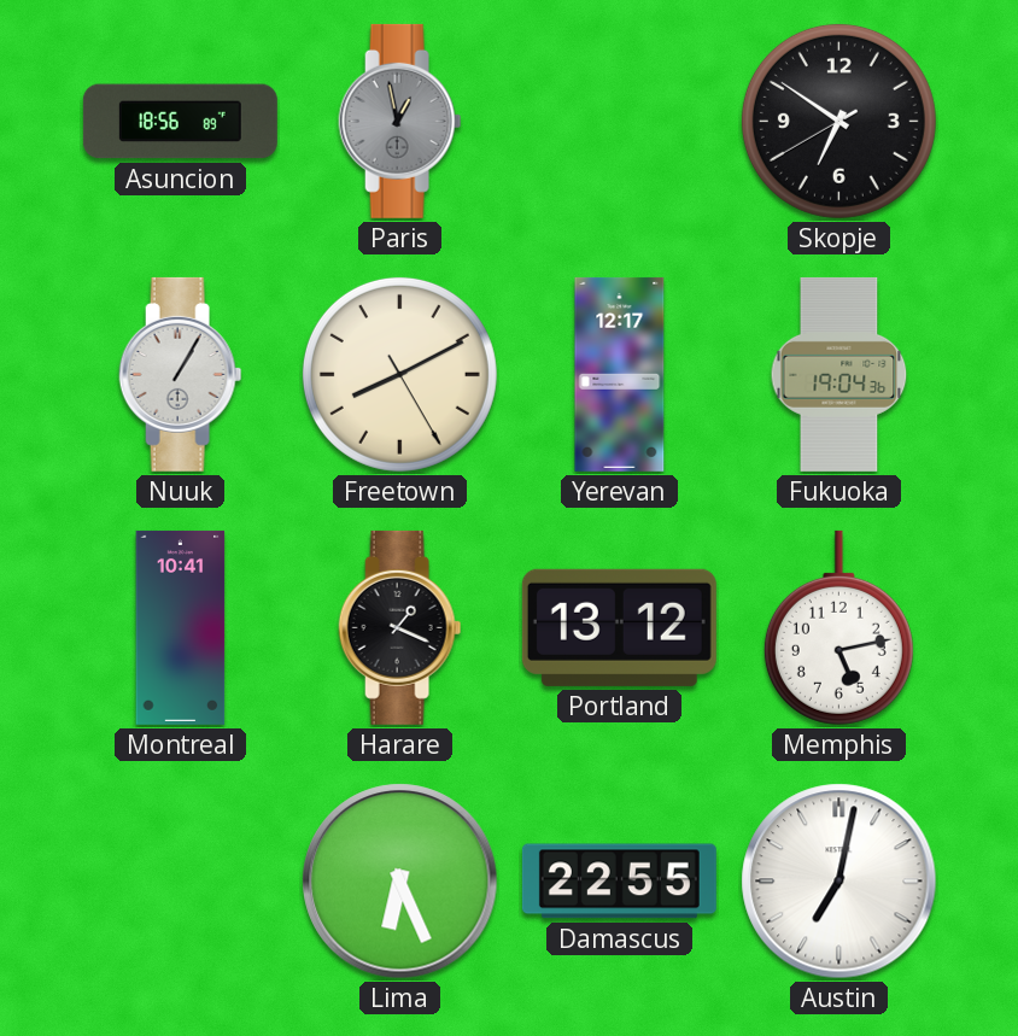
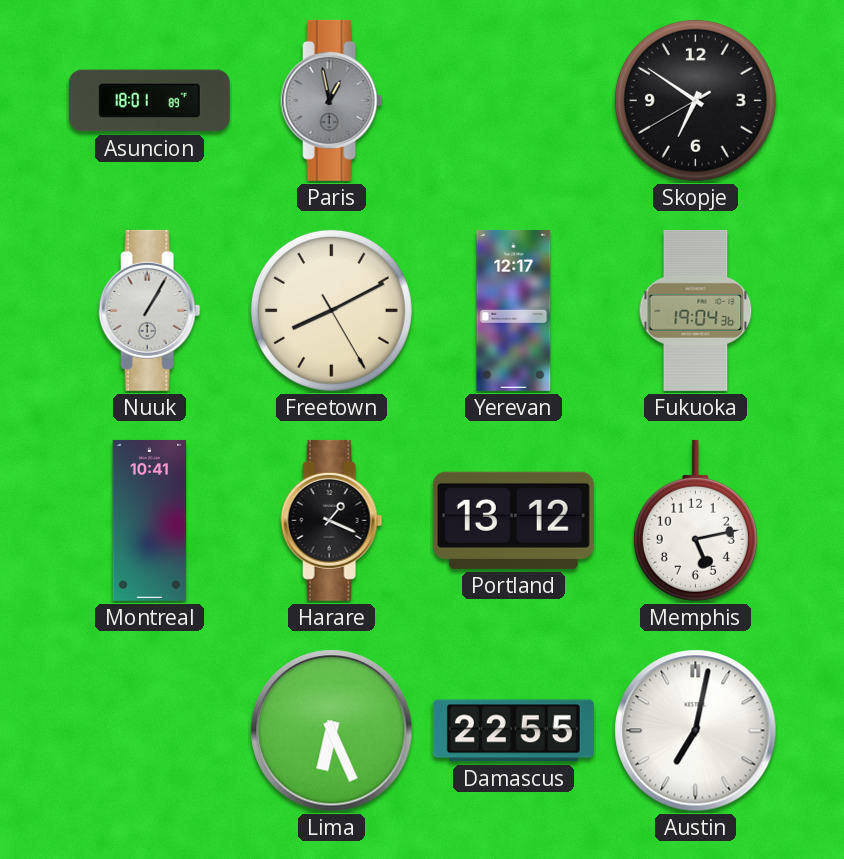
Asuncion: 18:56 -> 18:01 (149, 101)
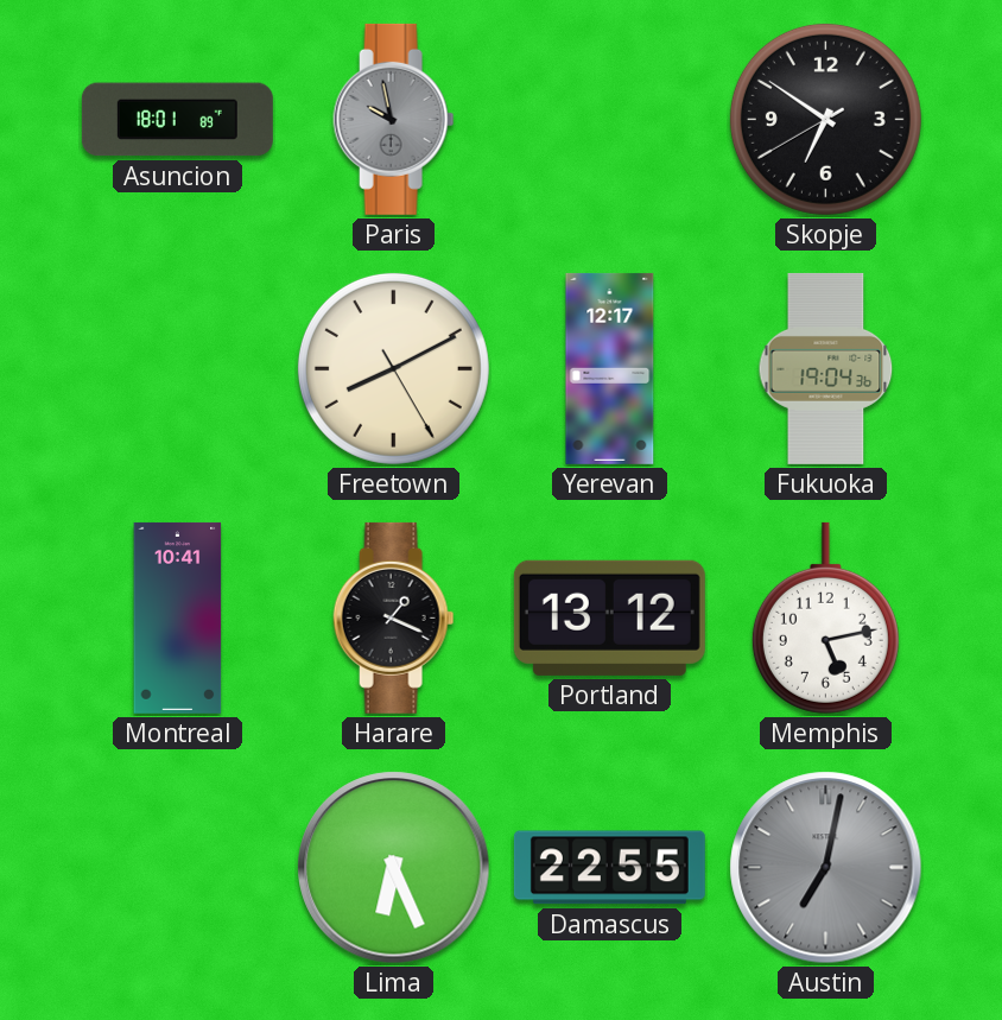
Paris: 12:58 -> 9:58 (394, 119)
Nuuk: 1:05 -> none (150, 310)
Austin dial: white -> grey (826, 868)
